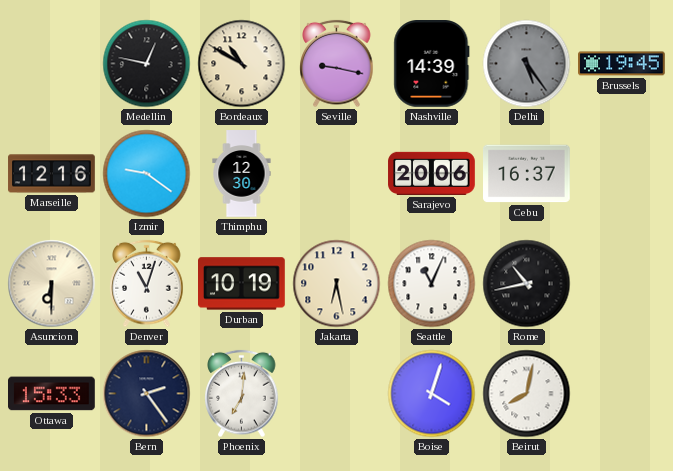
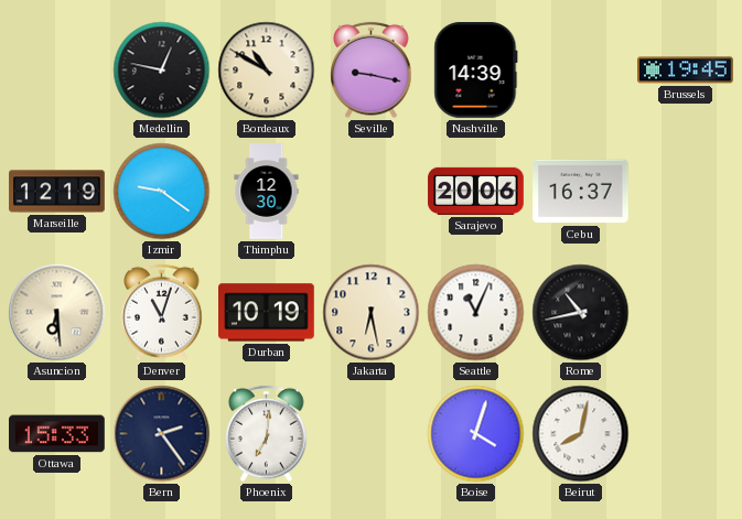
Delhi: 5:24 -> none (527, 64)
Marseille: 12:16 -> 12:19 (57, 192)
Asuncion: 6:30 -> 6:29 (57, 313)
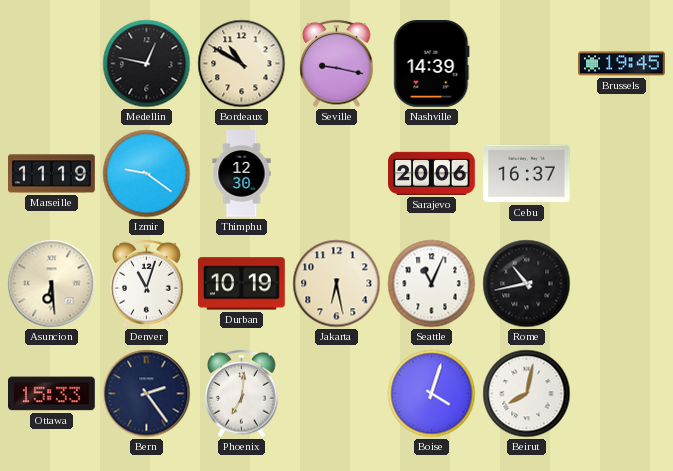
Marseille: 12:19 -> 11:19 (52, 174)
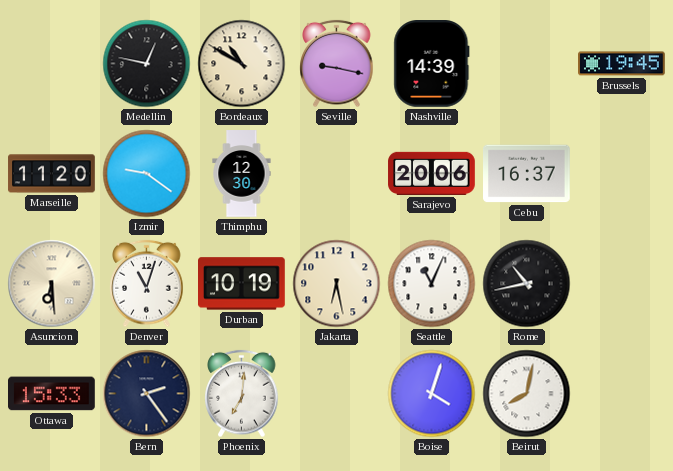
Marseille: 11:19 -> 11:20 (52, 174)
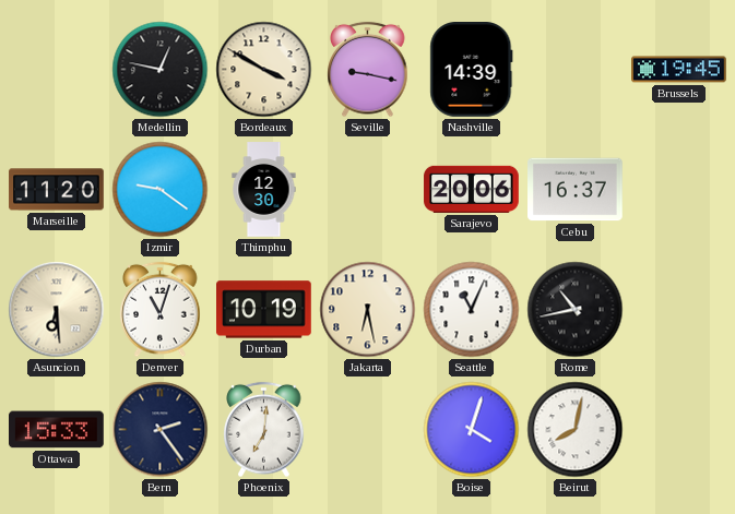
Bordeaux: 10:50 -> 3:50 (264, 70)
